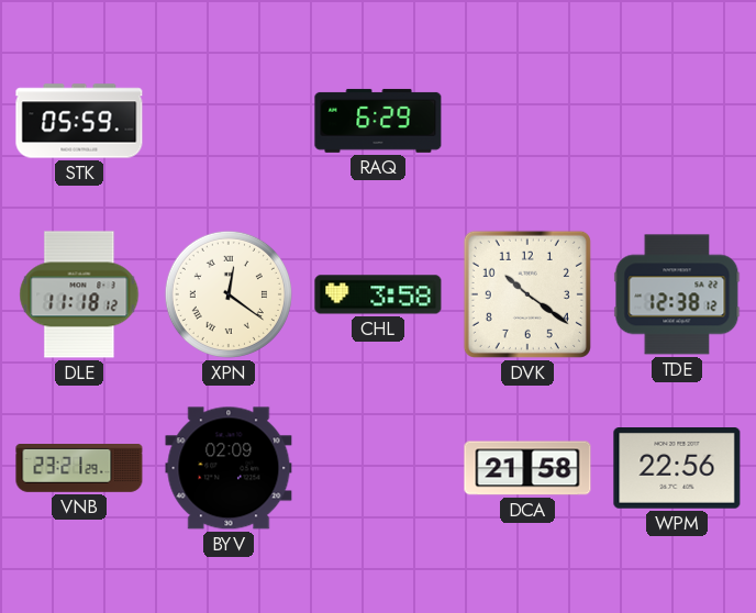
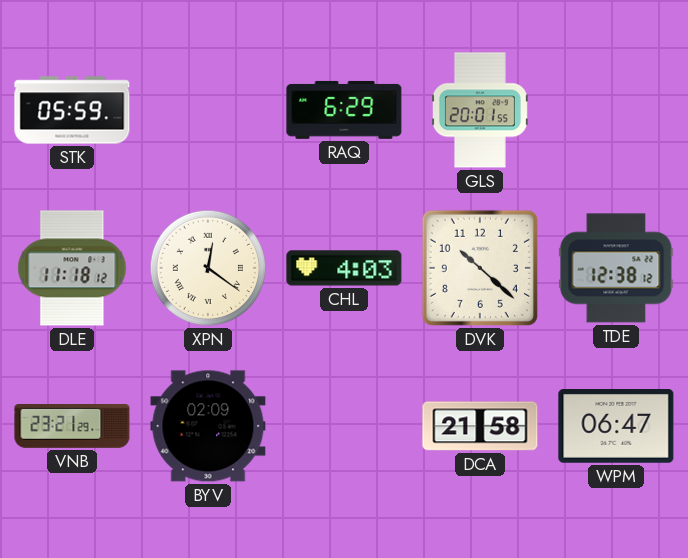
GLS: none -> 20:01 (480, 110)
CHL: 3:58 -> 4:03 (344, 268)
DVK: 10:21 -> 10:22 (480, 268)
WPM: 22:56 -> 06:47 (616, 427)
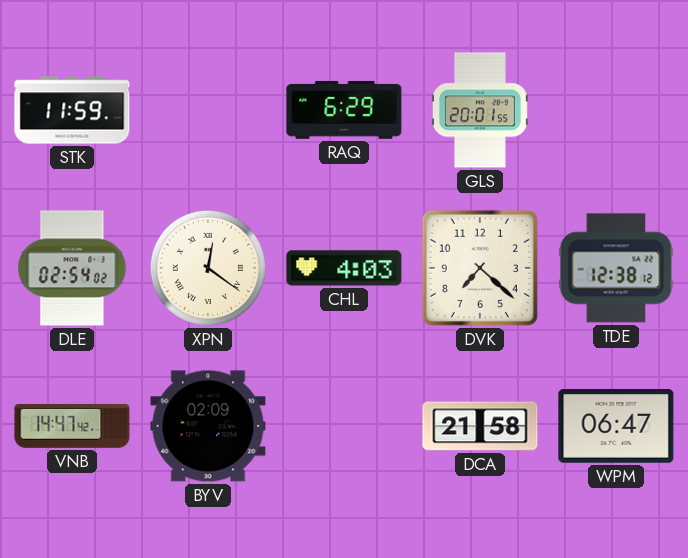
STK: 05:59 -> 11:59 (72, 110)
DLE: 11:18 -> 02:54 (72, 268)
DVK: 10:22 -> 7:22 (480, 268)
VNB: 23:21 -> 14:47 (72, 427)
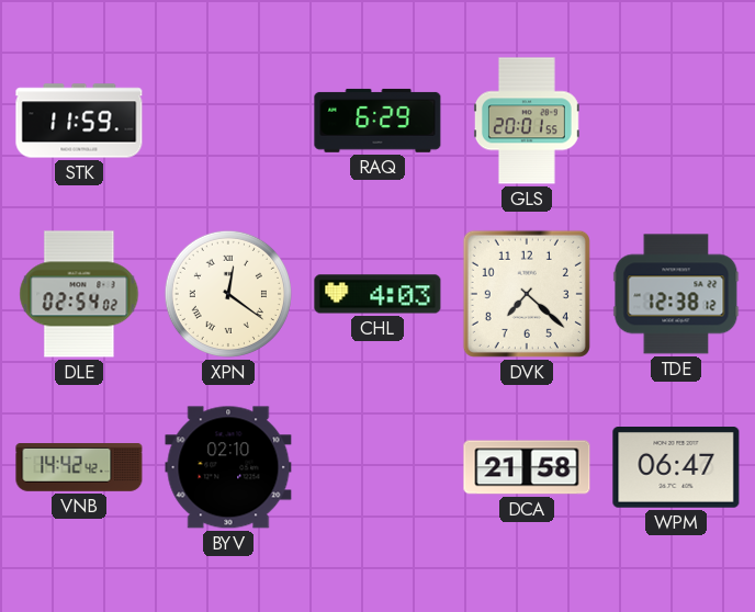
VNB: 14:47 -> 14:42 (79, 468)
BYV: 02:09 -> 02:10 (228, 467)
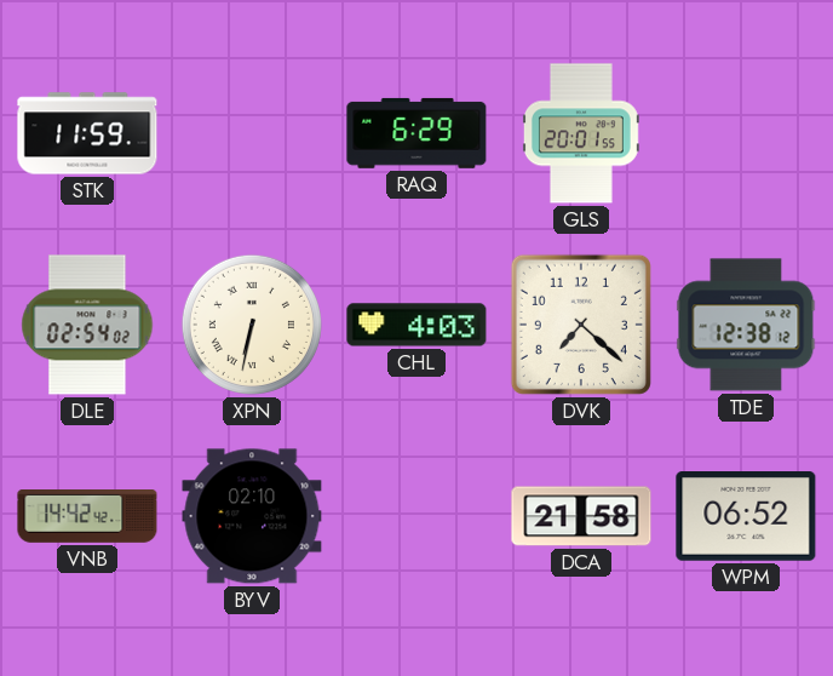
XPN: 12:21 -> 6:32 (252, 325)
WPM: 06:47 -> 06:52 (746, 517)
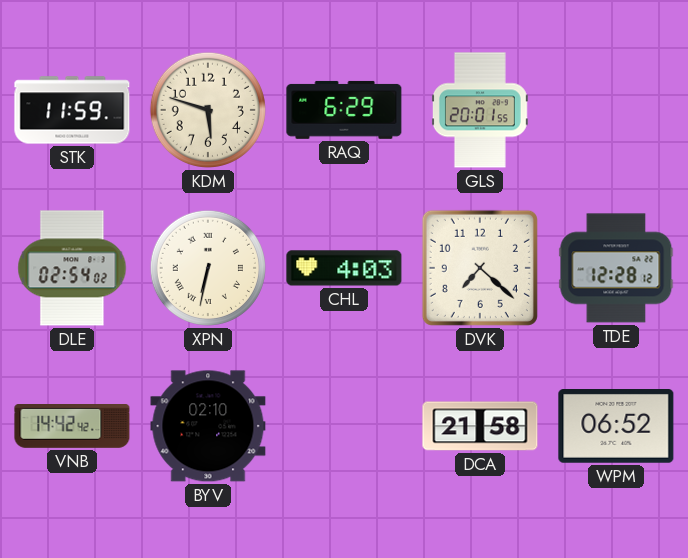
KDM: none -> 5:48 (208, 110)
TDE: 12:38 -> 12:28 (616, 268)
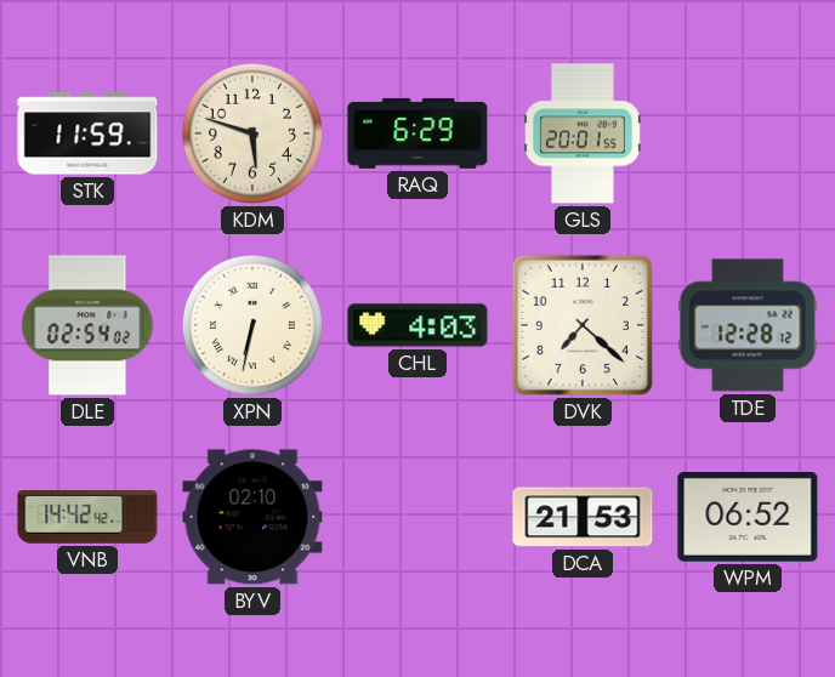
DCA: 21:58 -> 21:53 (583, 517)
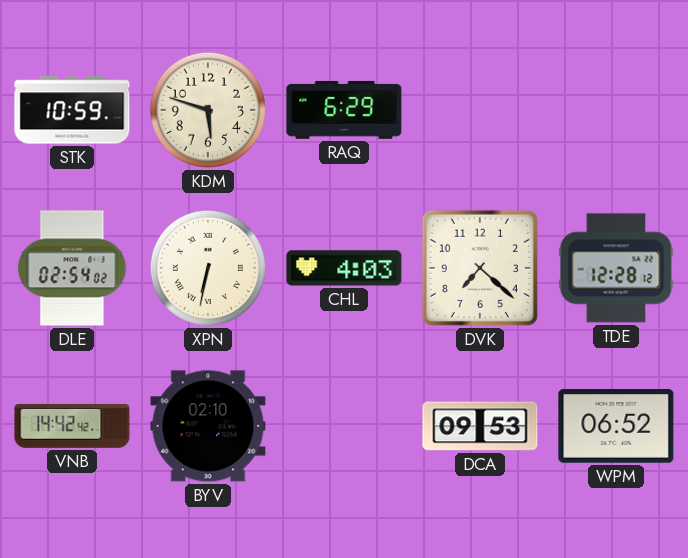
STK: 11:59 -> 10:59 (72, 110)
GLS: 20:01 -> none (583, 133)
DCA: 21:53 -> 09:53 (480, 426)
